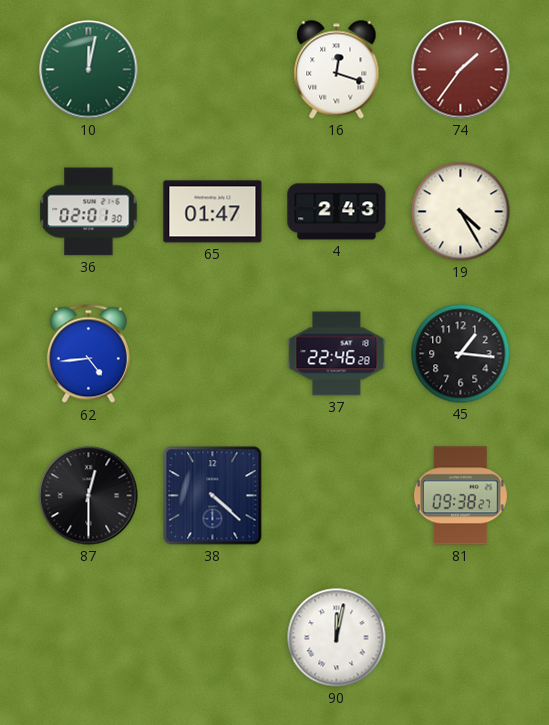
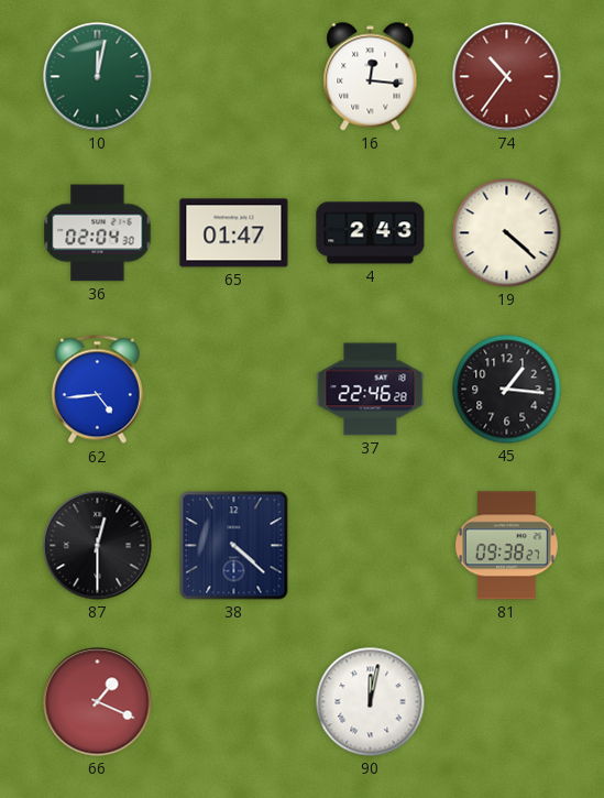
16: 12:18 -> 12:16 (371, 77)
74: 1:36 -> 10:36 (507, 77)
36: 02:01 -> 02:04 (98, 233)
19: 4:25 -> 4:22 (507, 233)
66: none -> 1:19 (98, 702)
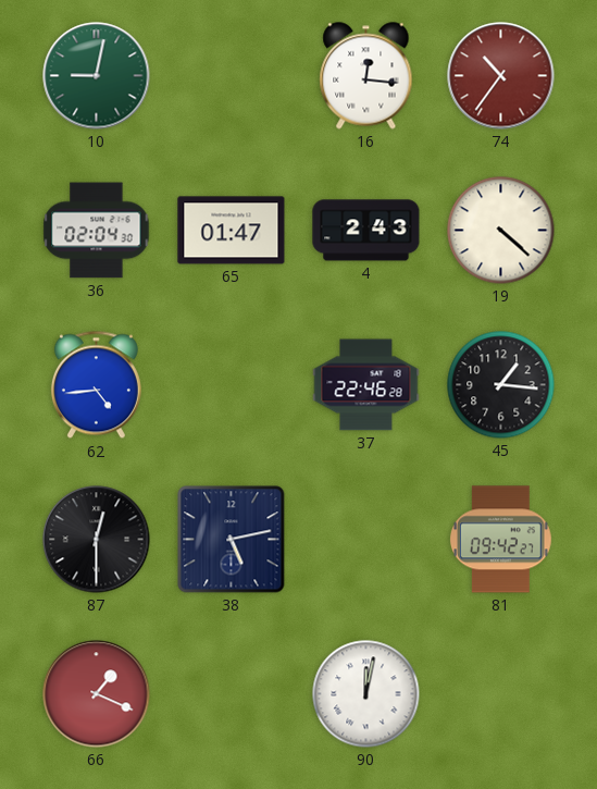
10: 12:02 -> 9:02 (97, 76)
38: 4:22 -> 5:13 (232, 540)
81: 09:38 -> 09:42 (500, 540)
